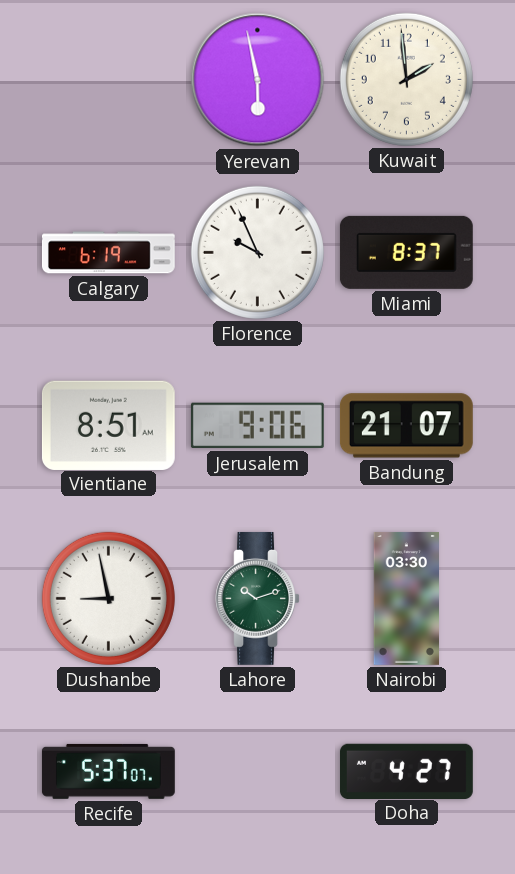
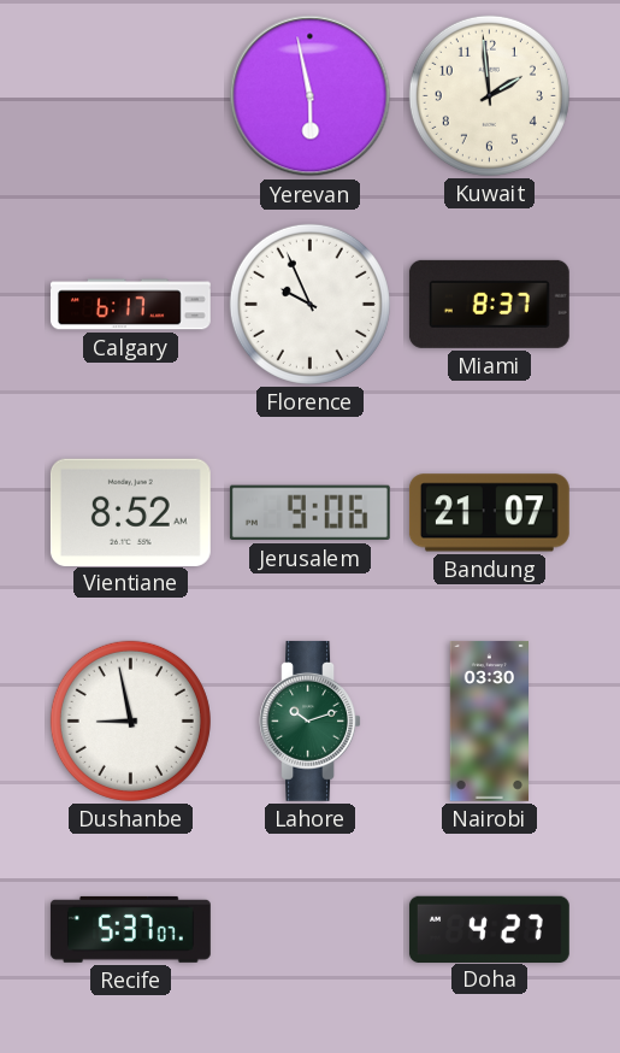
Calgary: 6:19 -> 6:17 (130, 305)
Vientiane: 8:51 -> 8:52 (130, 512)
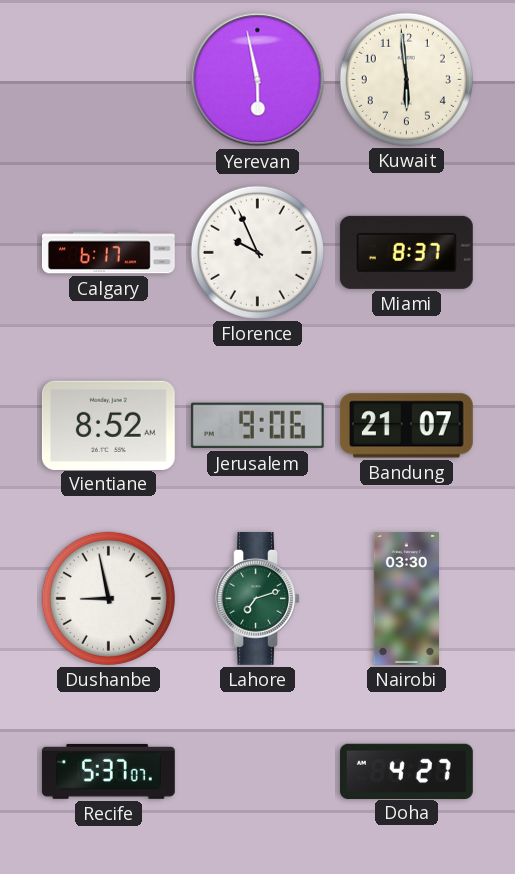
Kuwait: 1:59 -> 5:59 (406, 79)
Lahore: 10:12 -> 7:12 (257, 598)
